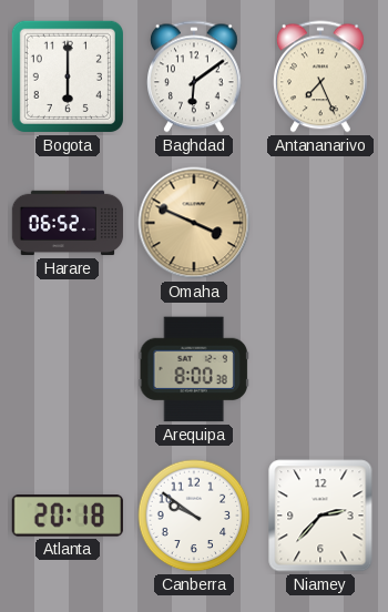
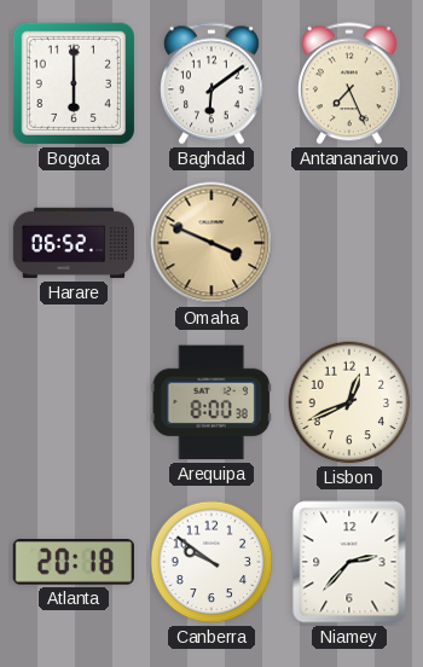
Lisbon: none -> 12:41 (349, 402)
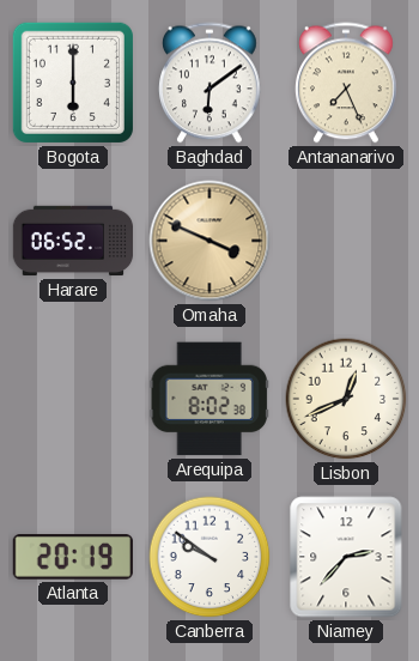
Arequipa: 8:00 -> 8:02 (209, 399)
Atlanta: 20:18 -> 20:19 (73, 558)
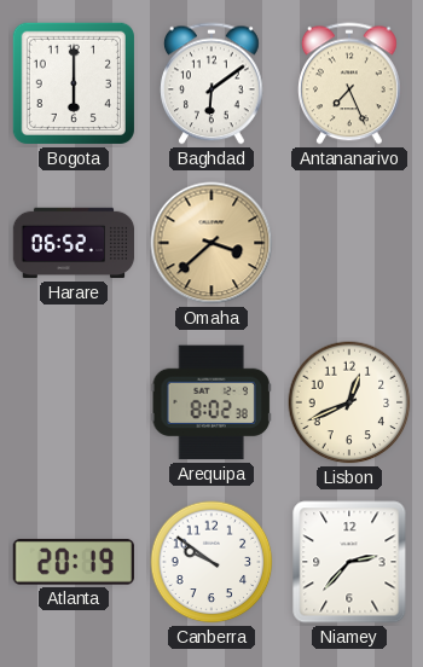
Omaha: 3:49 -> 3:38 (211, 243)
